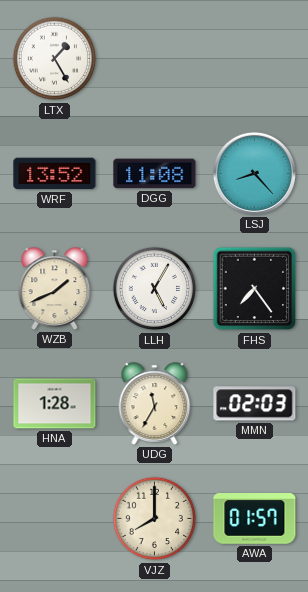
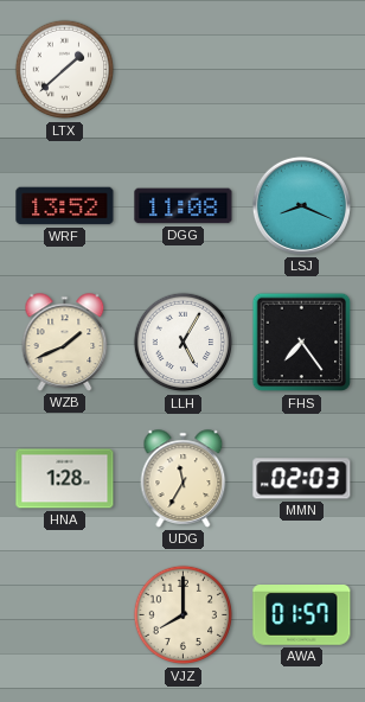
LTX: 1:25 -> 1:38 (65, 70)
LSJ: 8:23 -> 8:19 (301, 205)
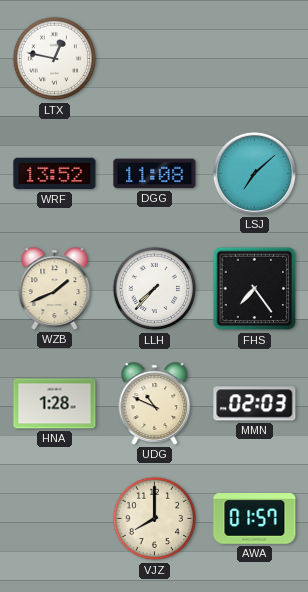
LTX: 1:38 -> 12:47 (55, 59)
LSJ: 8:19 -> 7:08 (254, 173)
LLH: 5:05 -> 7:37 (155, 289)
UDG: 11:35 -> 10:49 (155, 404)
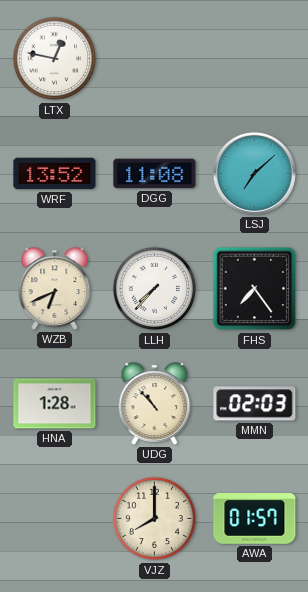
WZB: 1:41 -> 6:41 (55, 289)
UDG: 10:49 -> 10:53 (155, 404)
